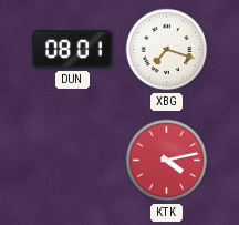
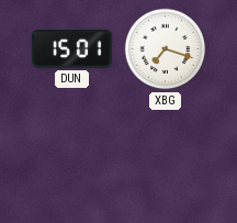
DUN: 08:01 -> 15:01 (72, 49)
KTK: 4:13 -> none (167, 161)
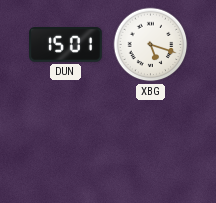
XBG: 7:18 -> 5:18 (151, 45)
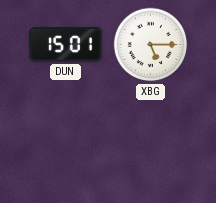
XBG: 5:18 -> 5:15 (151, 45)
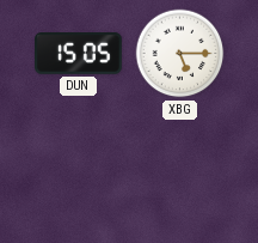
DUN: 15:01 -> 15:05 (79, 54)
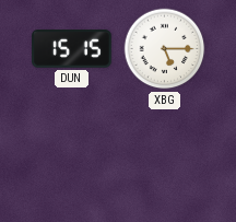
DUN: 15:05 -> 15:15 (72, 49)
